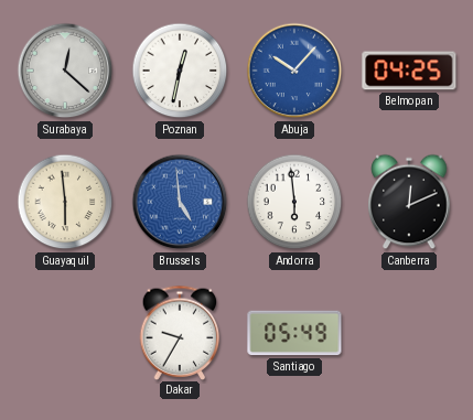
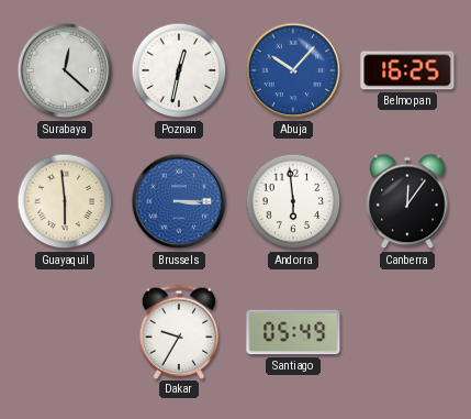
Belmopan: 04:25 -> 16:25 (407, 70)
Brussels: 4:59 -> 3:15 (179, 201)
Canberra: 12:11 -> 12:06 (407, 201)
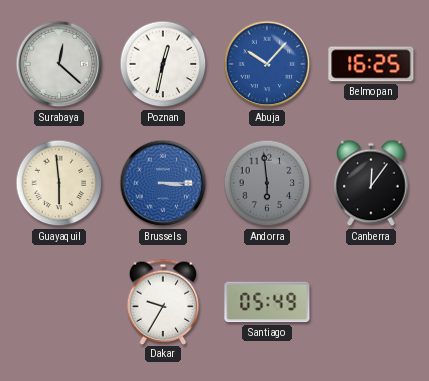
Andorra dial: white -> grey (267, 183)
